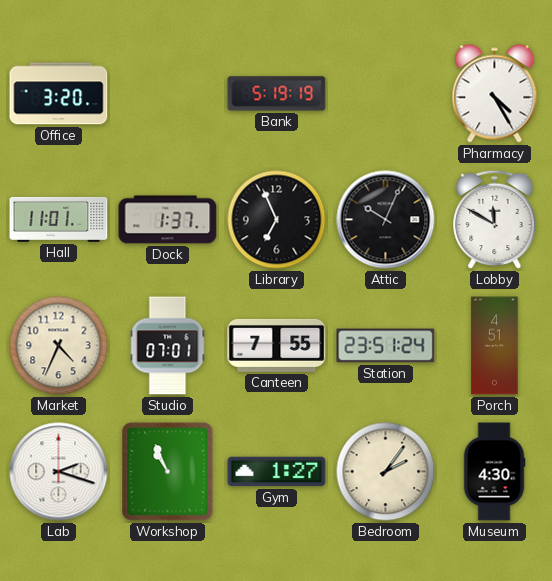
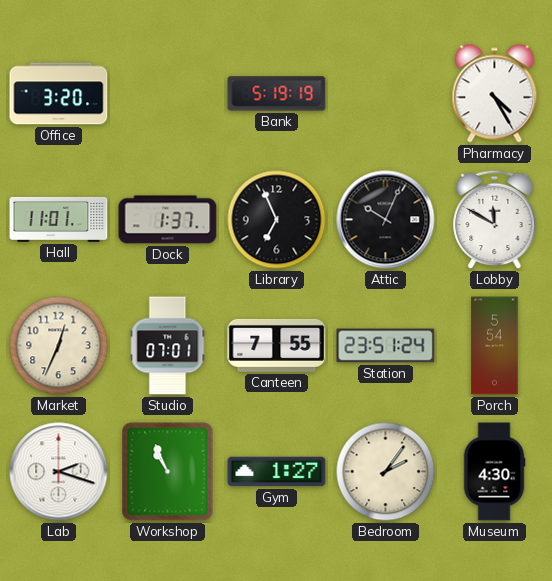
Market: 4:34 -> 12:34 (59, 346)
Porch: 4:51 -> 5:54 (495, 346)
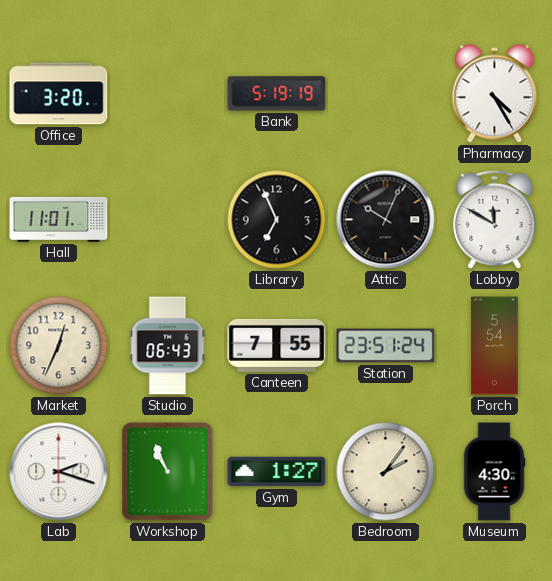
Dock: 1:37 -> none (168, 220)
Studio: 07:01 -> 06:43 (168, 346)
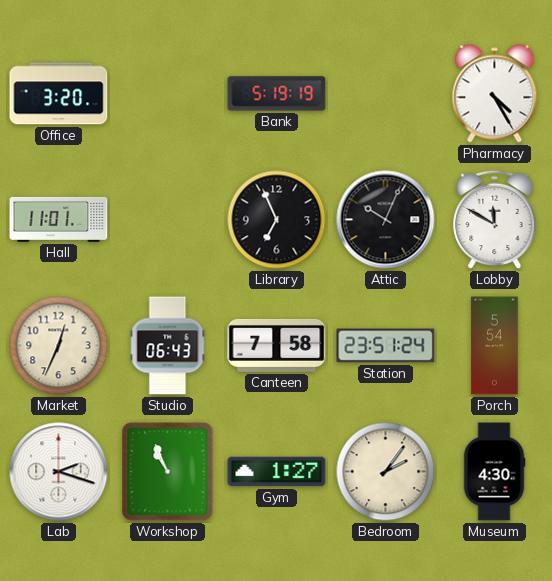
Canteen: 7:55 -> 7:58 (277, 345)
